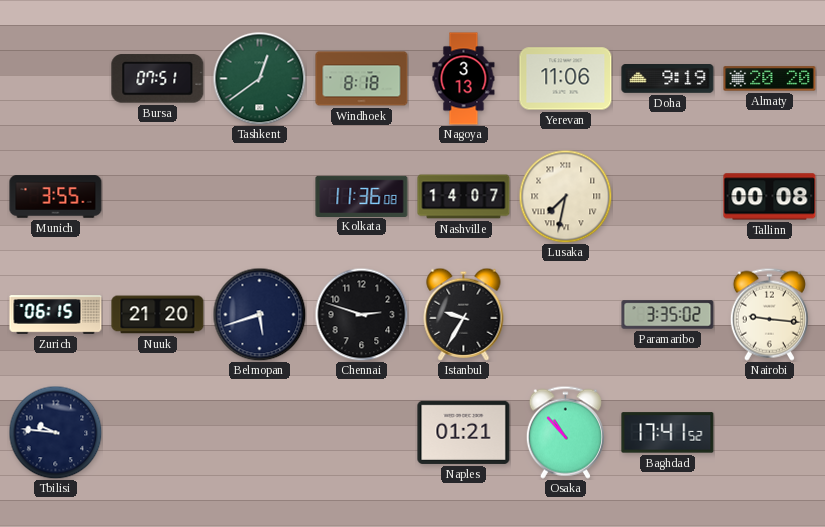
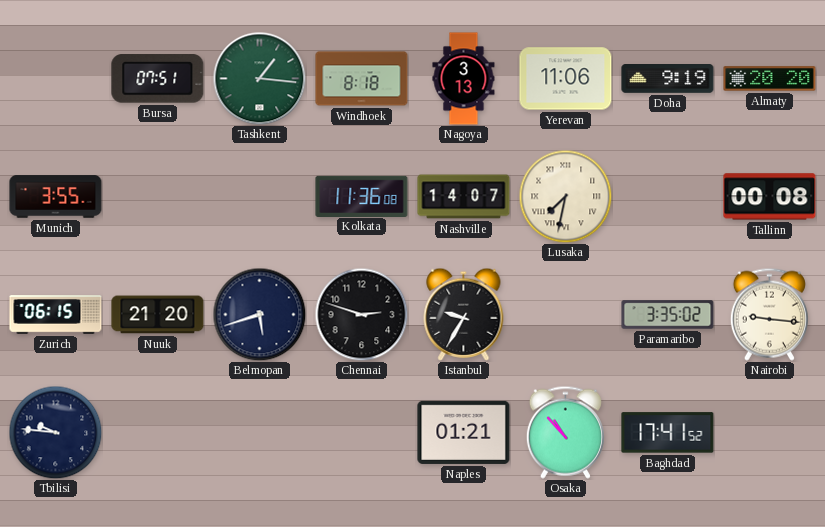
Tashkent: 12:39 -> 1:16 (259, 78)
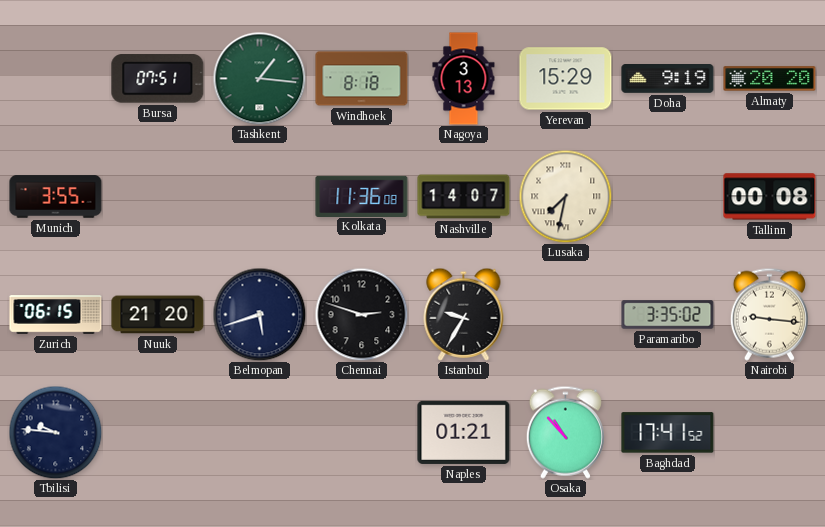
Yerevan: 11:06 -> 15:29 (566, 79)
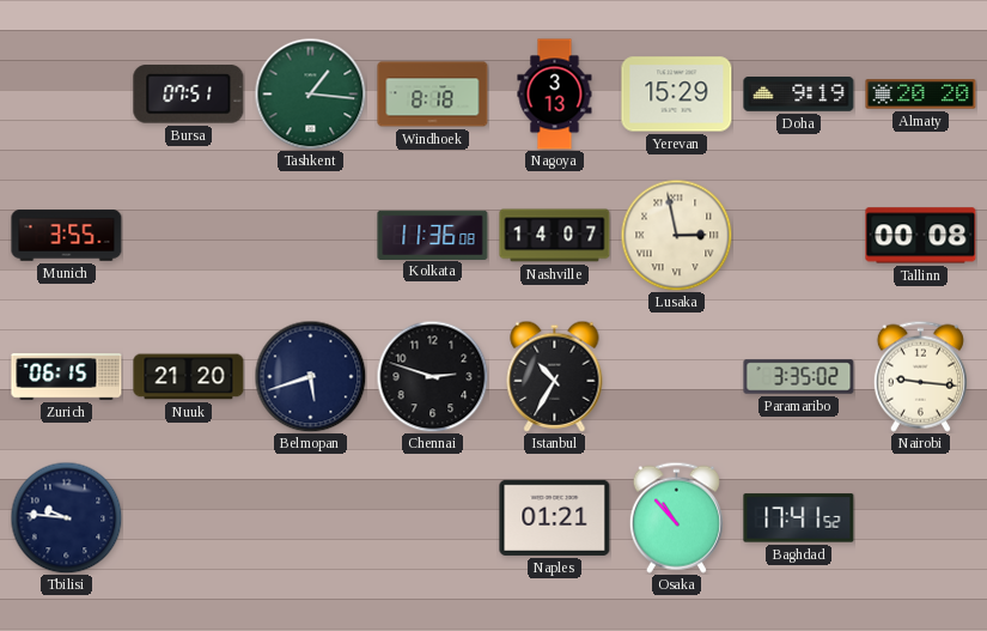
Lusaka: 7:32 -> 2:58 (676, 235)
Istanbul: 9:35 -> 10:35 (555, 376)
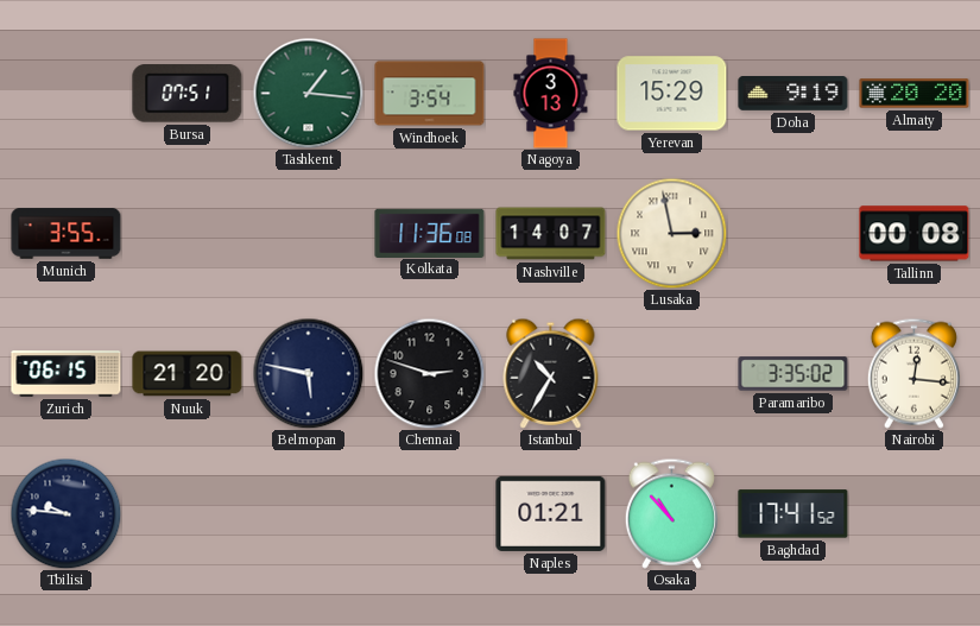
Windhoek: 8:18 -> 3:54 (430, 94)
Belmopan: 5:42 -> 5:47 (308, 373)
Nairobi: 9:16 -> 12:16 (913, 373)
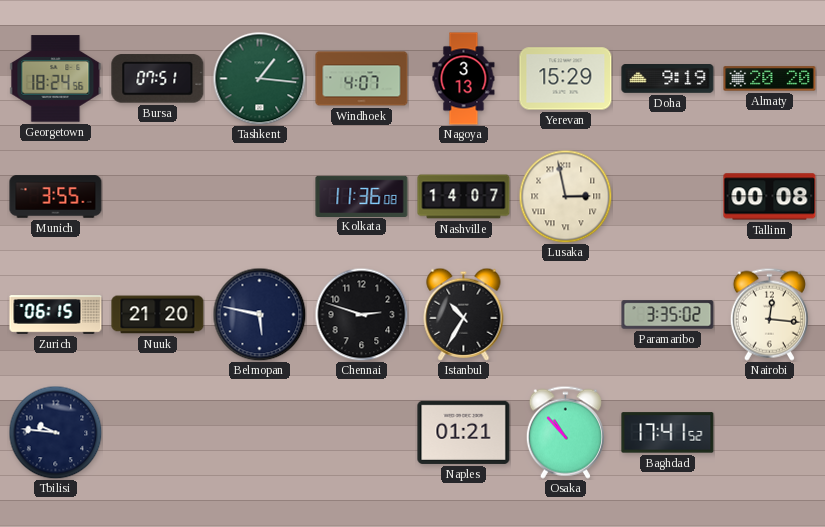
Georgetown: none -> 18:24 (56, 79)
Windhoek: 3:54 -> 4:07 (362, 79)
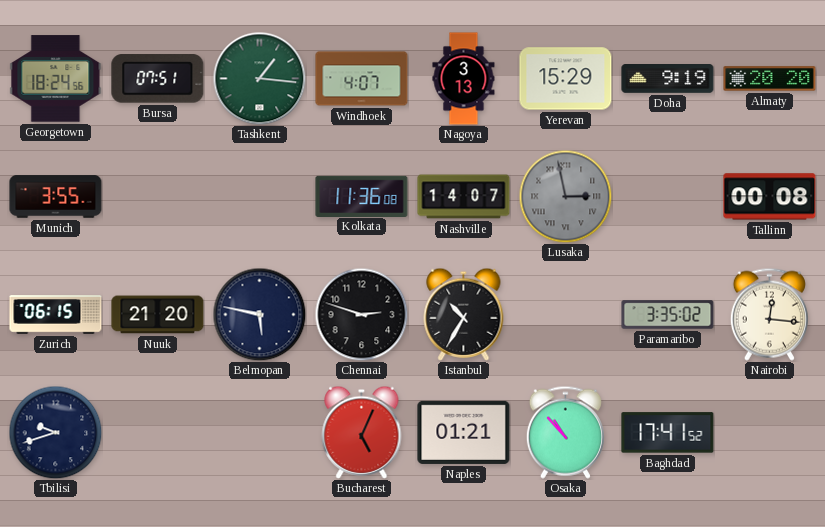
Lusaka dial: cream -> grey (565, 196)
Tbilisi: 9:46 -> 9:42 (55, 432)
Bucharest: none -> 5:04 (362, 432)
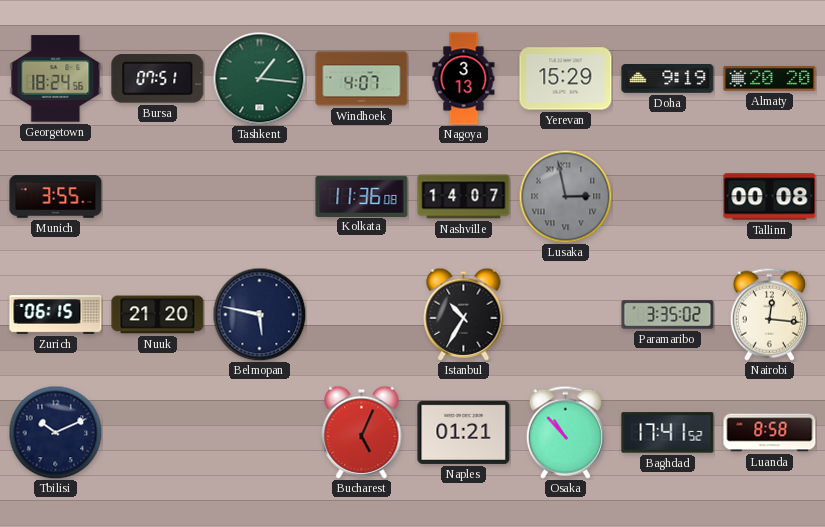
Chennai: 2:48 -> none (361, 314)
Tbilisi: 9:42 -> 10:11 (55, 432)
Luanda: none -> 8:58 (770, 433)
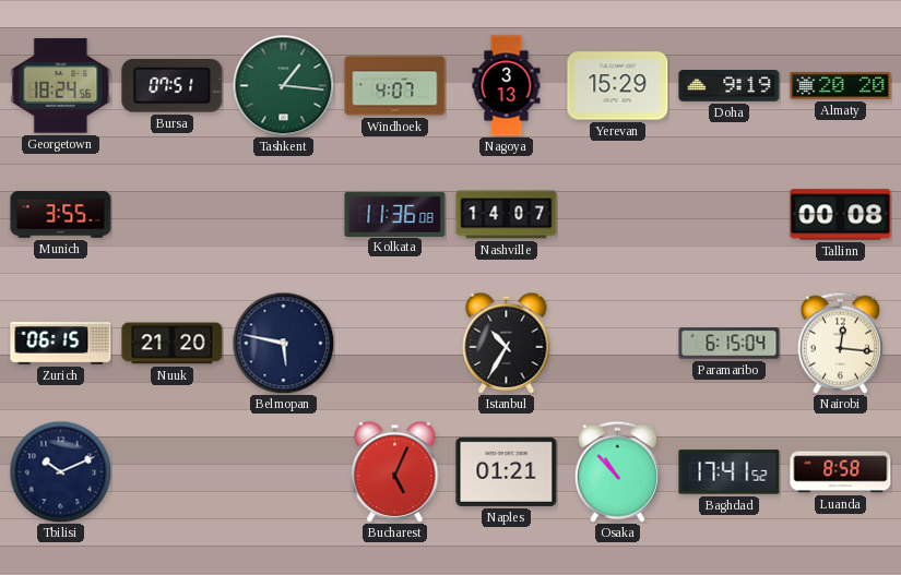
Lusaka: 2:58 -> none (565, 196)
Paramaribo: 3:35 -> 6:15 (730, 344)
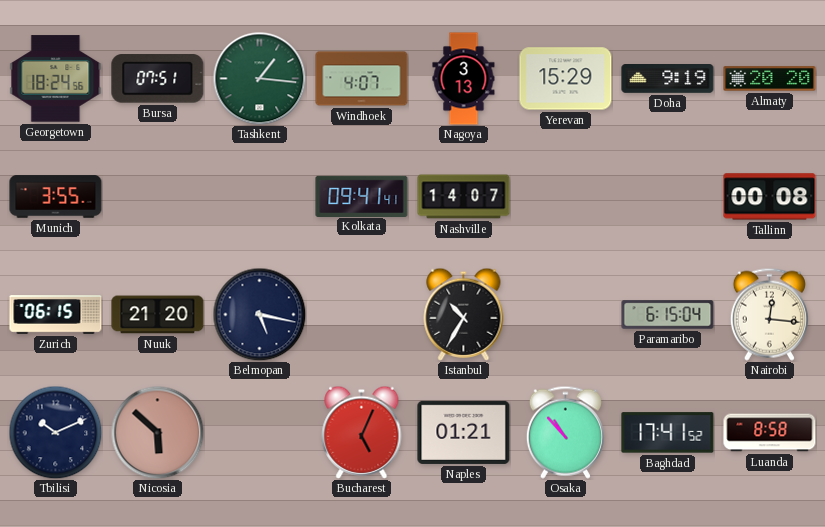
Kolkata: 11:36 -> 09:41 (362, 196)
Belmopan: 5:47 -> 5:17 (259, 314)
Nicosia: none -> 5:52 (157, 432)
